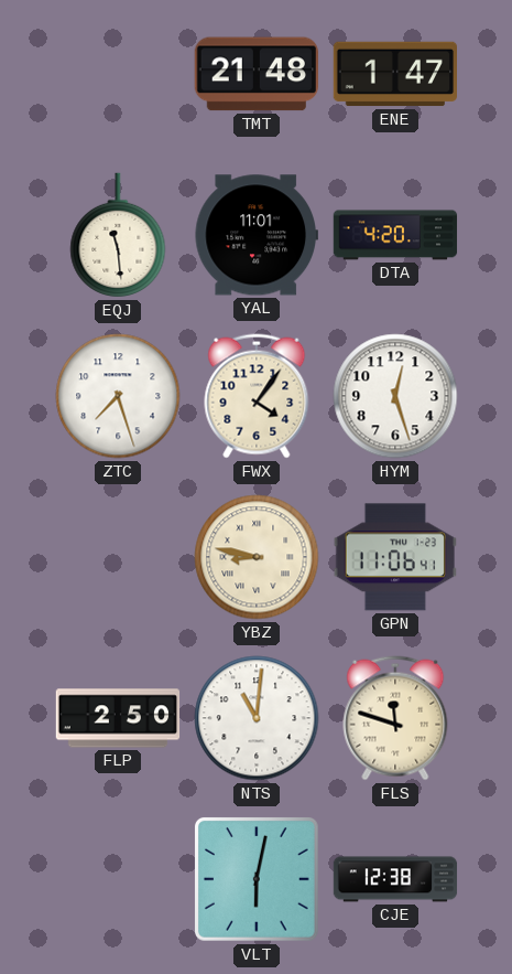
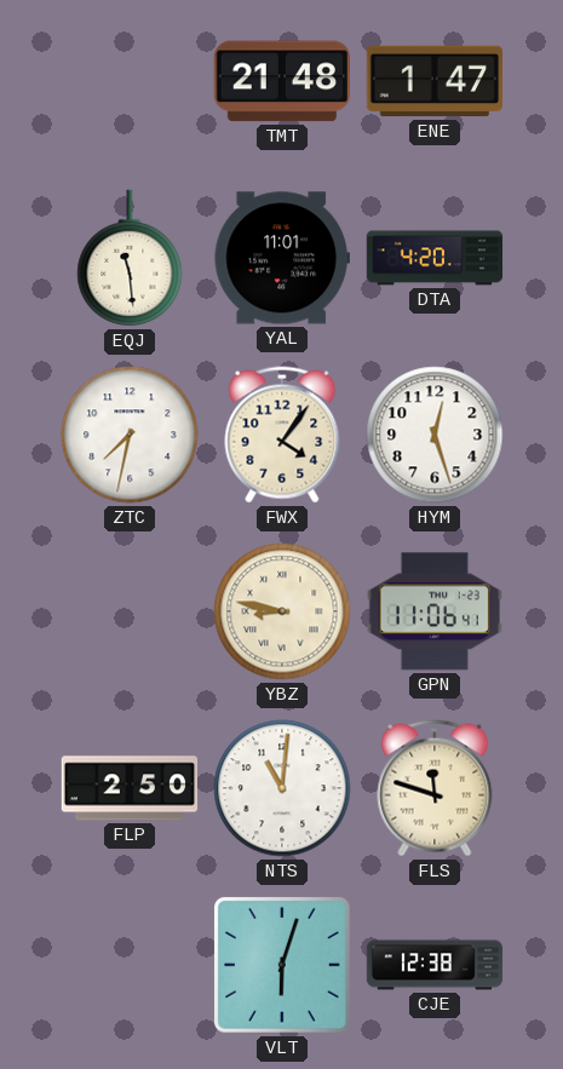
ZTC: 7:27 -> 7:32 (130, 435)
VLT: 6:02 -> 6:03 (282, 965)
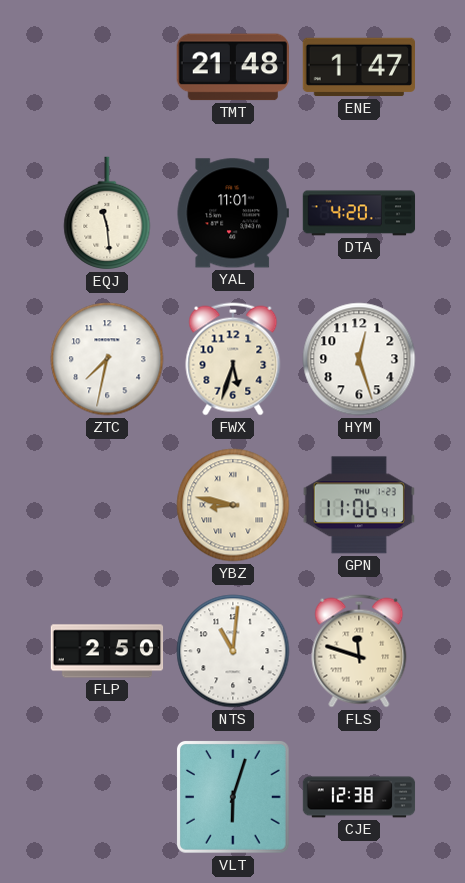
FWX: 4:06 -> 5:33 (233, 359)
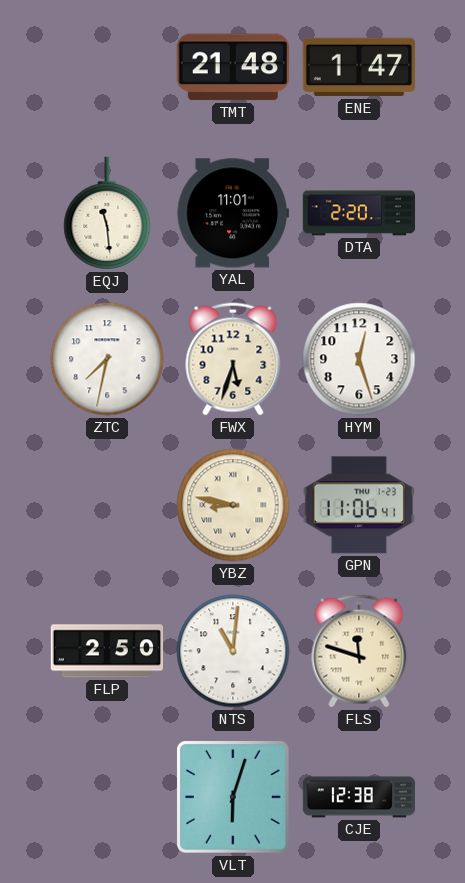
DTA: 4:20 -> 2:20 (359, 213)
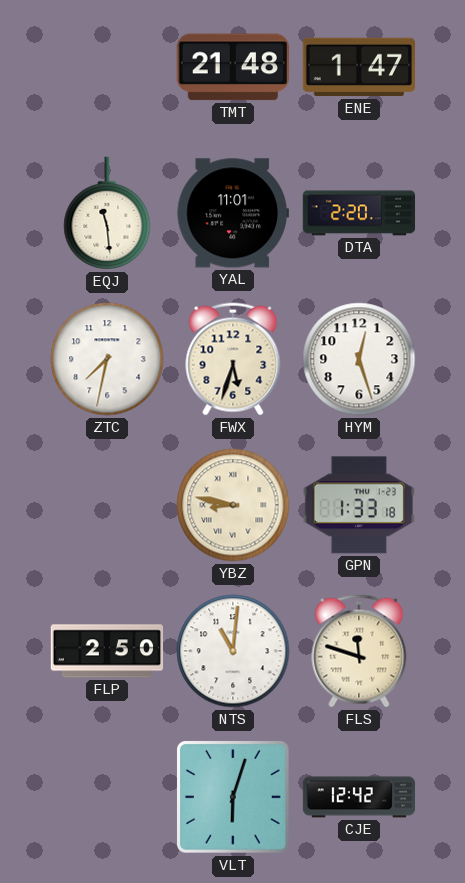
GPN: 11:06 -> 1:33 (359, 505)
CJE: 12:38 -> 12:42 (359, 797)
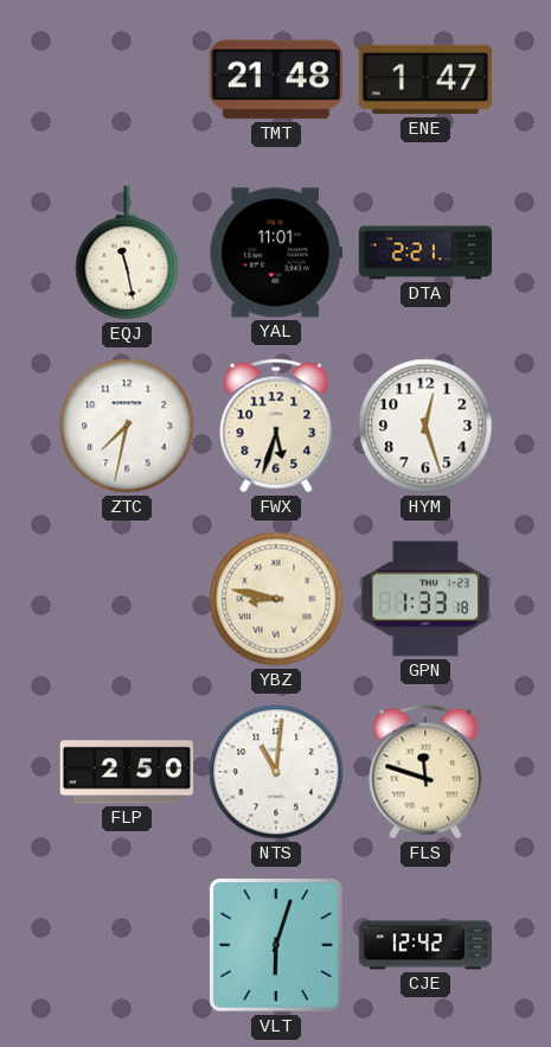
EQJ: 11:29 -> 11:28 (127, 253)
DTA: 2:20 -> 2:21 (425, 253)
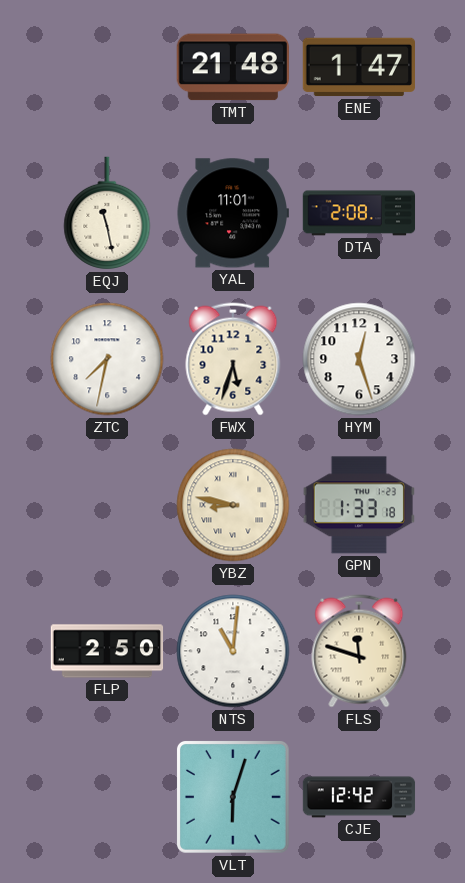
DTA: 2:21 -> 2:08 (359, 213)
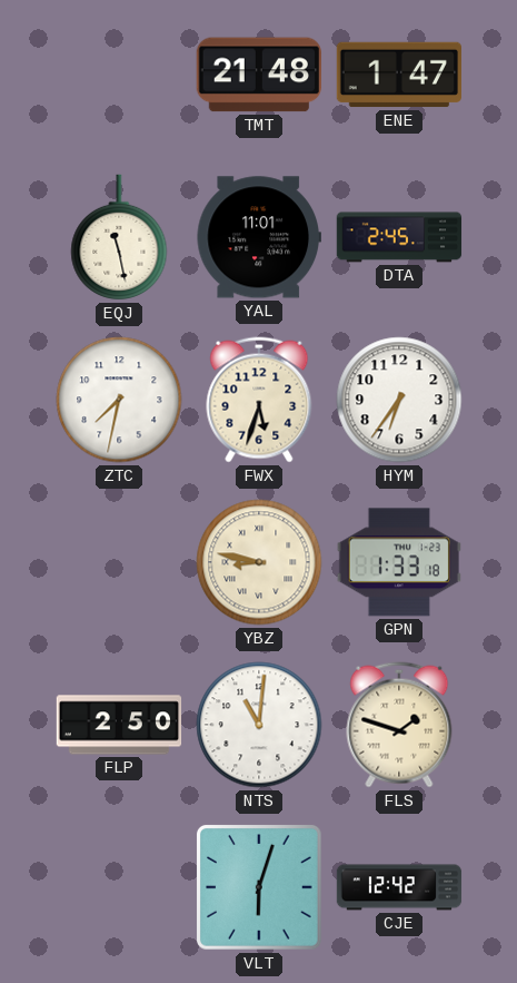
DTA: 2:08 -> 2:45 (399, 237)
HYM: 12:27 -> 6:36 (399, 400)
FLS: 11:48 -> 1:48 (399, 725)
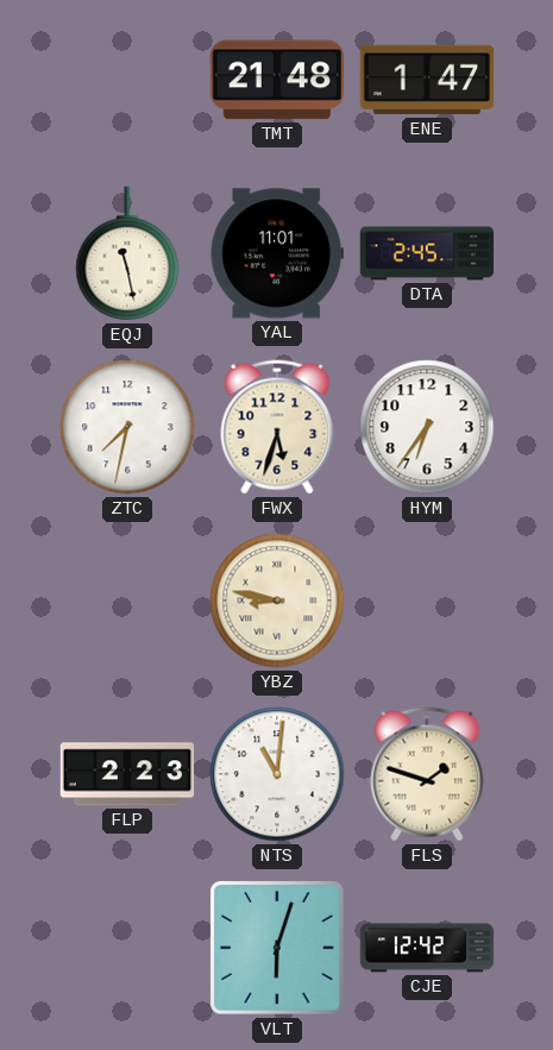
GPN: 1:33 -> none (399, 562)
FLP: 2:50 -> 2:23 (127, 774)
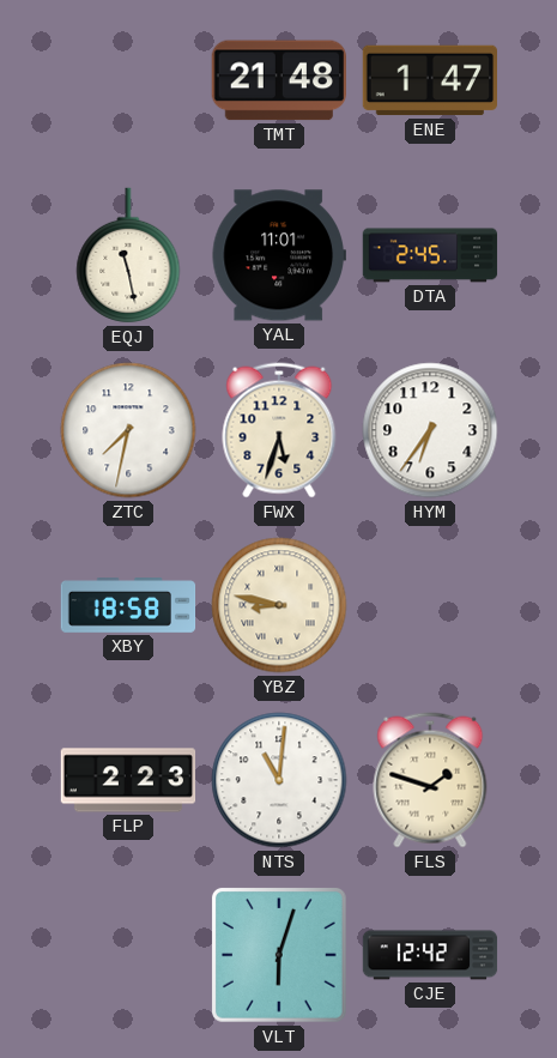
XBY: none -> 18:58 (128, 606)
